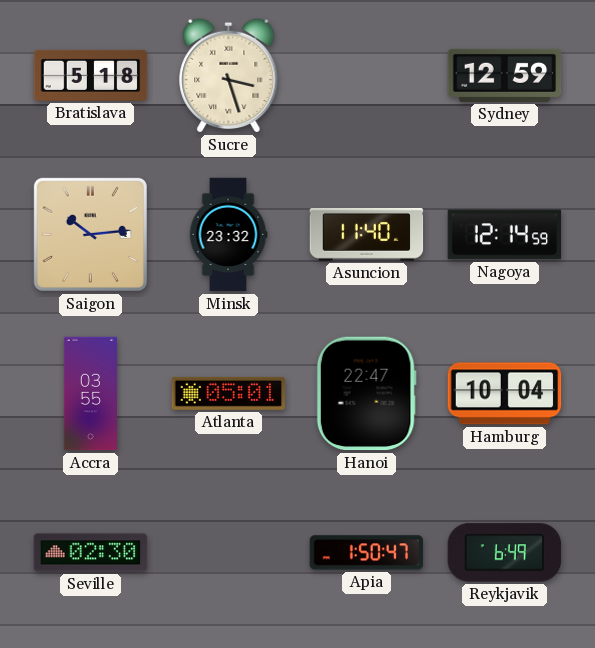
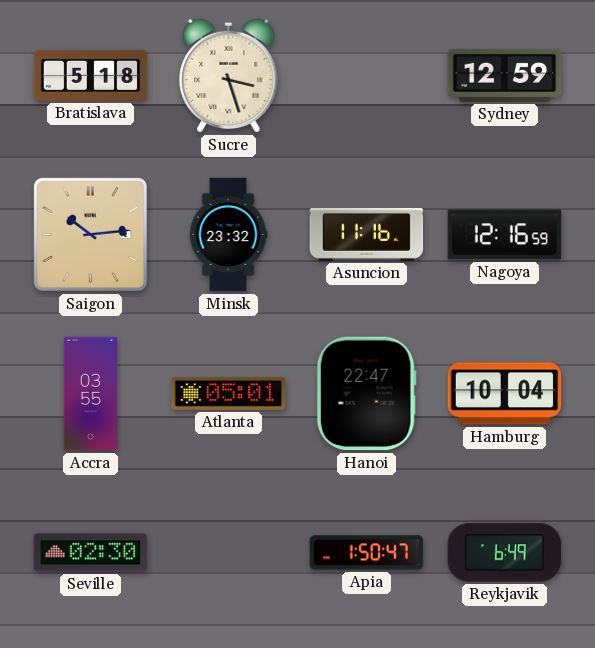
Asuncion: 11:40 -> 11:16 (367, 234)
Nagoya: 12:14 -> 12:16 (505, 235)
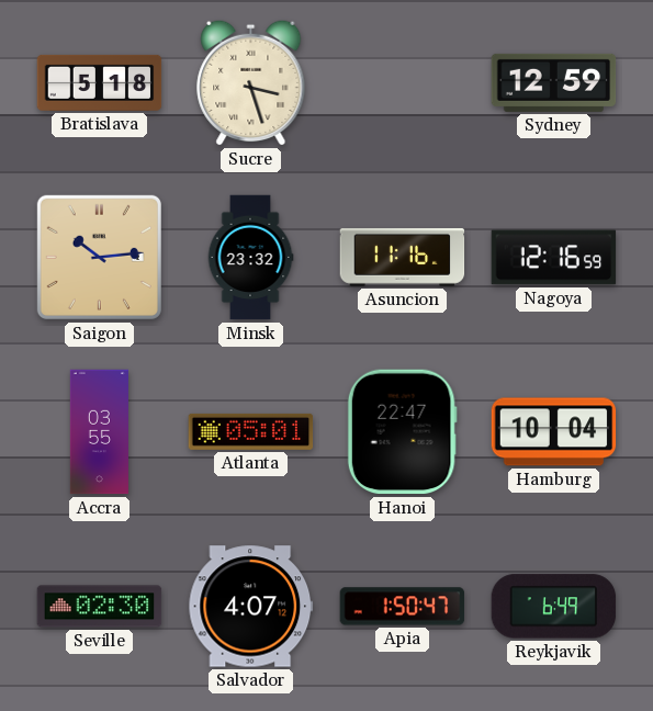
Salvador: none -> 4:07 (251, 607)
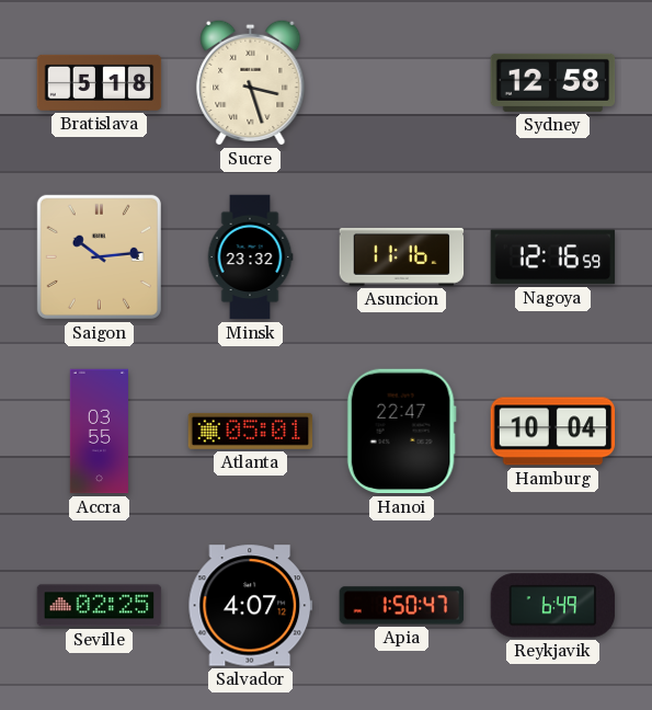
Sydney: 12:59 -> 12:58 (553, 82)
Seville: 02:30 -> 02:25 (100, 606)
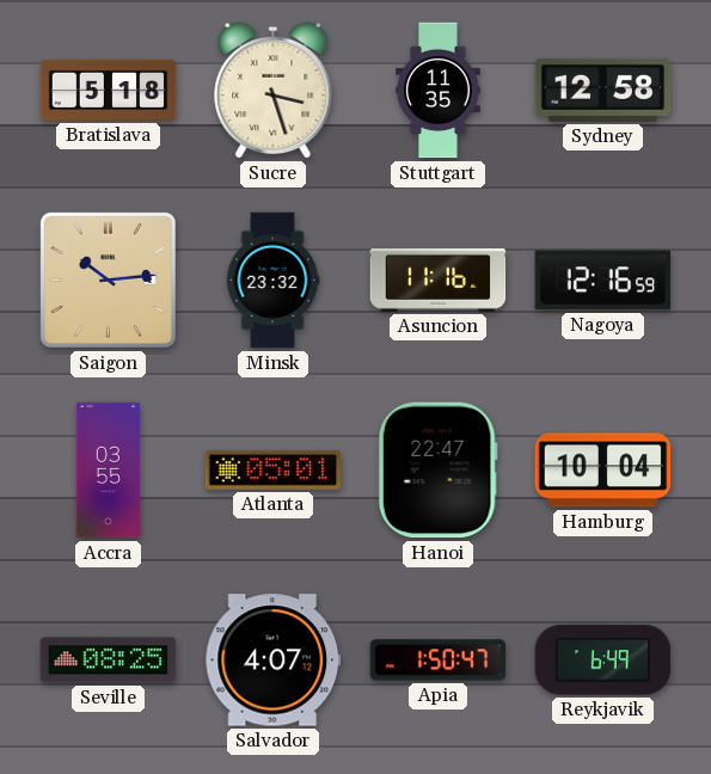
Stuttgart: none -> 11:35 (439, 91)
Seville: 02:25 -> 08:25 (109, 661)
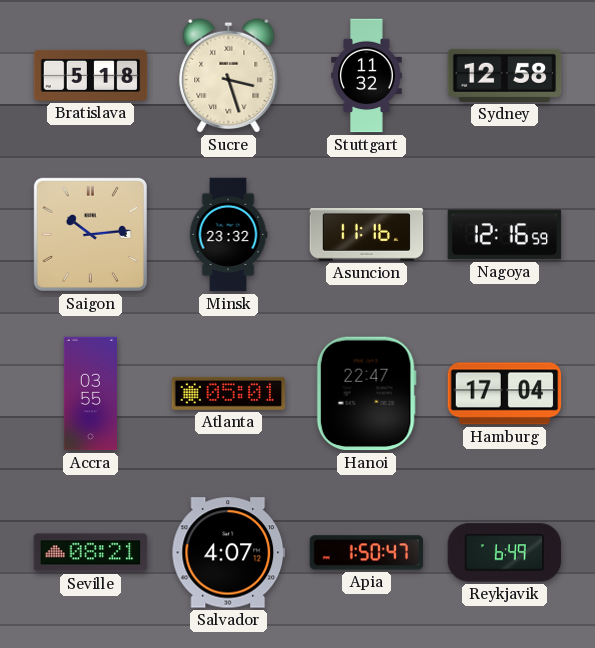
Stuttgart: 11:35 -> 11:32 (367, 76)
Hamburg: 10:04 -> 17:04 (505, 394)
Seville: 08:25 -> 08:21 (91, 553)
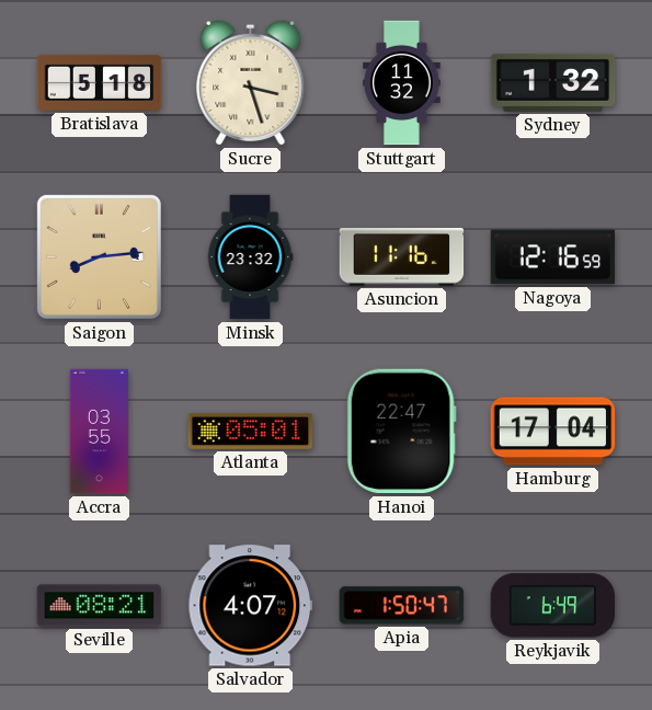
Sydney: 12:58 -> 1:32 (553, 82)
Saigon: 10:14 -> 8:14 (99, 256)
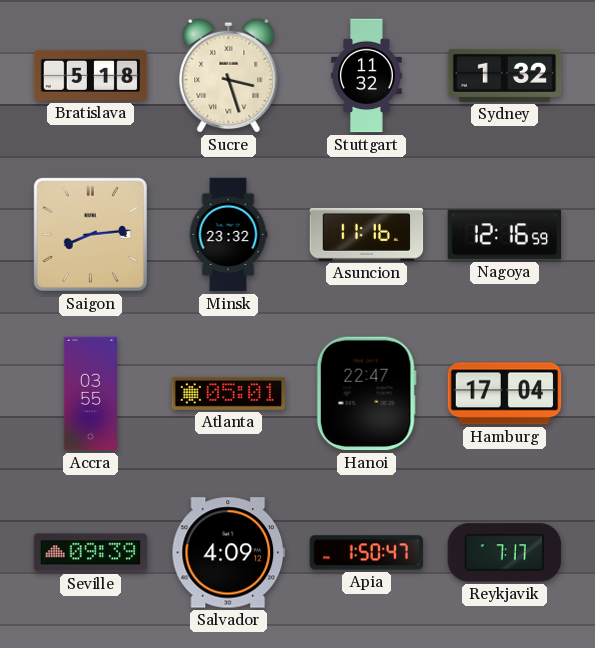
Seville: 08:21 -> 09:39 (91, 553)
Salvador: 4:07 -> 4:09 (229, 553)
Reykjavik: 6:49 -> 7:17 (505, 553)
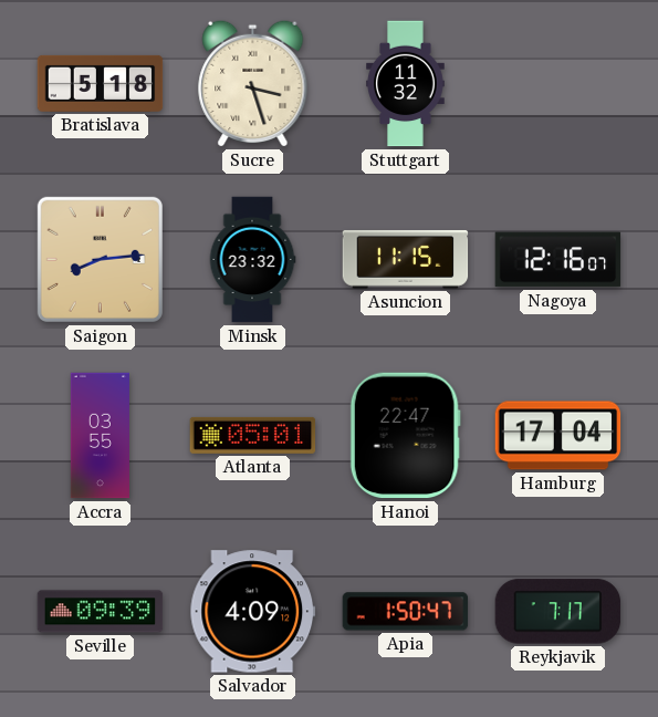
Sydney: 1:32 -> none (505, 75)
Asuncion: 11:16 -> 11:15 (406, 259)
Nagoya: 12:16:59 -> 12:16:07 (558, 260)
